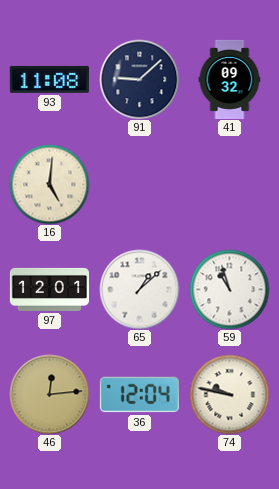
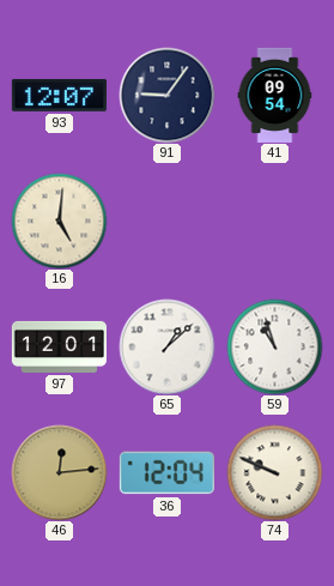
93: 11:08 -> 12:07 (59, 95)
91: 9:08 -> 9:06 (166, 95)
41: 09:32 -> 09:54 (275, 95)
74: 9:47 -> 9:49 (274, 472)
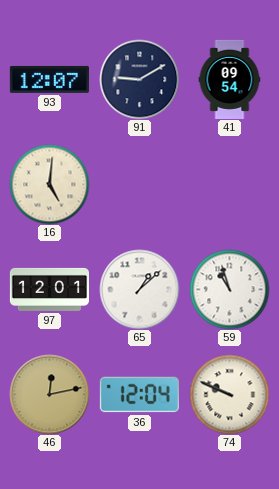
91: 9:06 -> 9:10 (139, 79)
46: 12:14 -> 12:13 (49, 394)
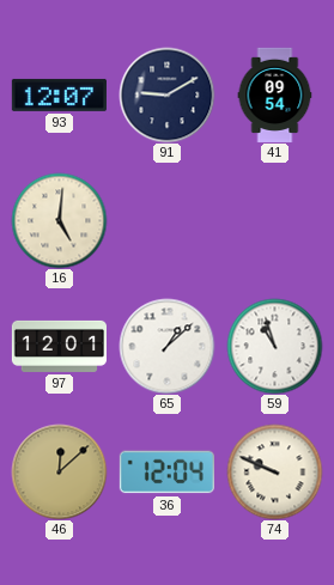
46: 12:13 -> 12:08 (59, 471)
